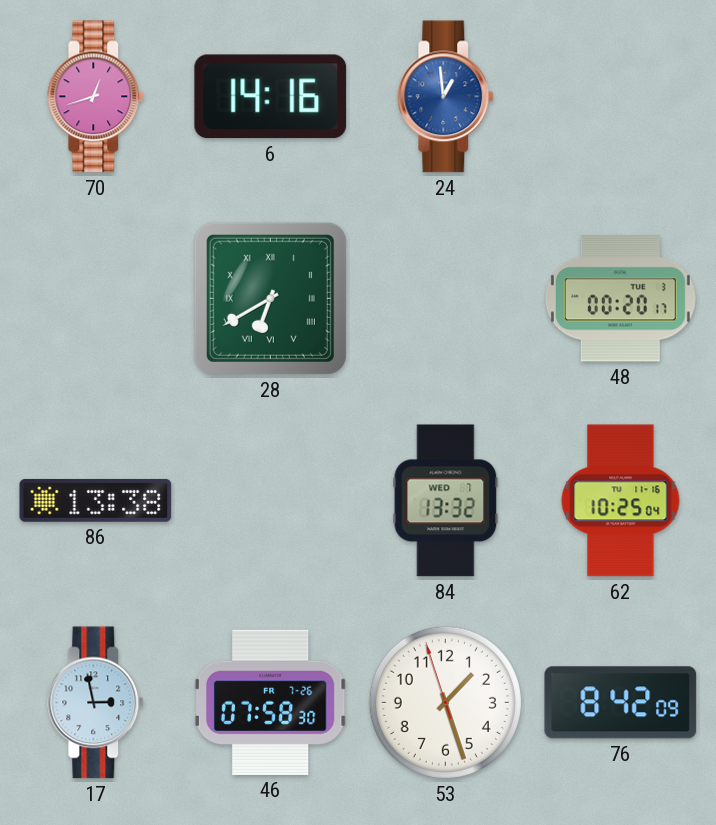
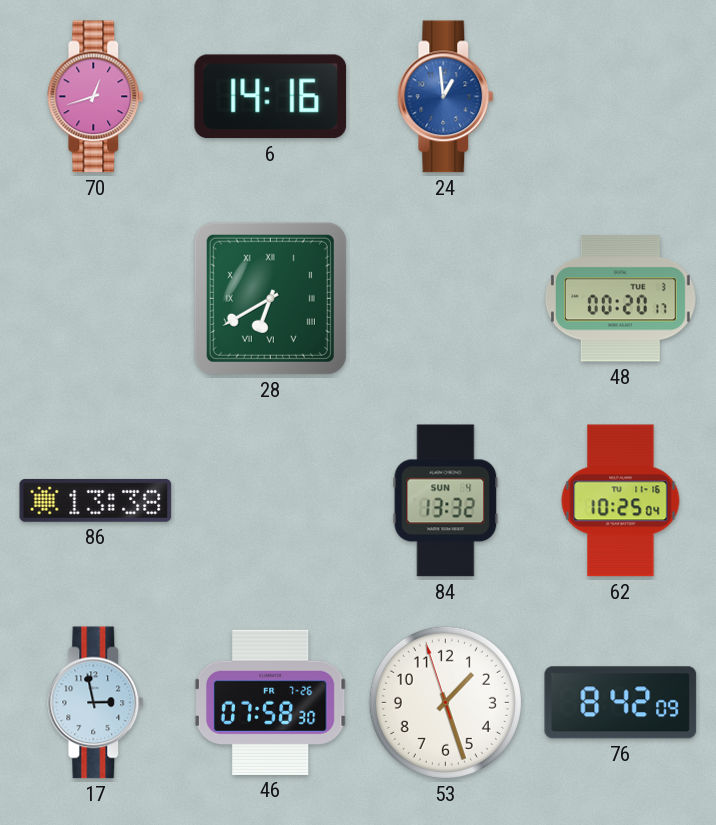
84 date: WED 7 -> SUN 4 (446, 501)
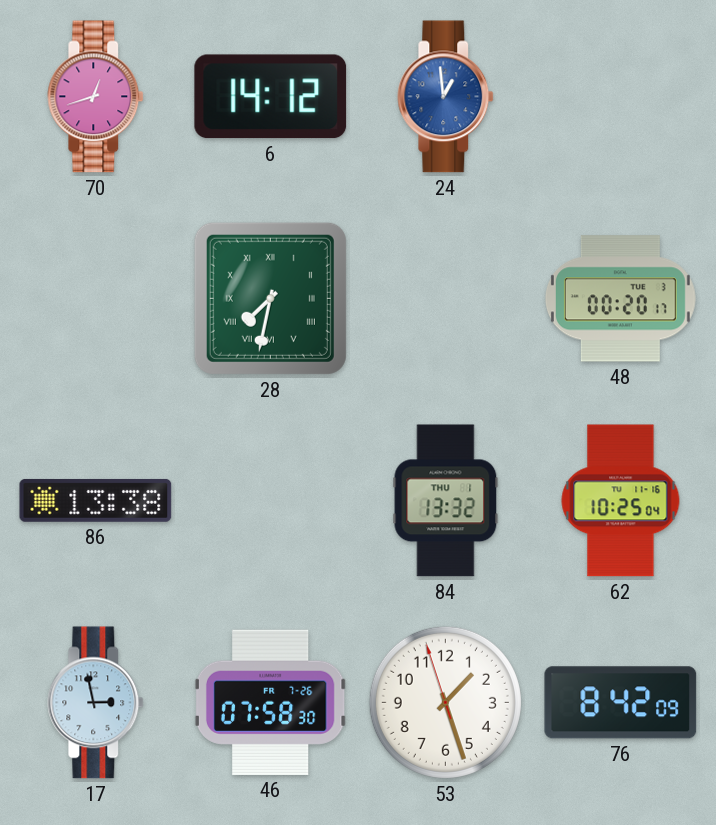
6: 14:16 -> 14:12 (271, 97)
28: 6:40 -> 7:32 (270, 298)
84 date: SUN 4 -> THU 1 (446, 501)
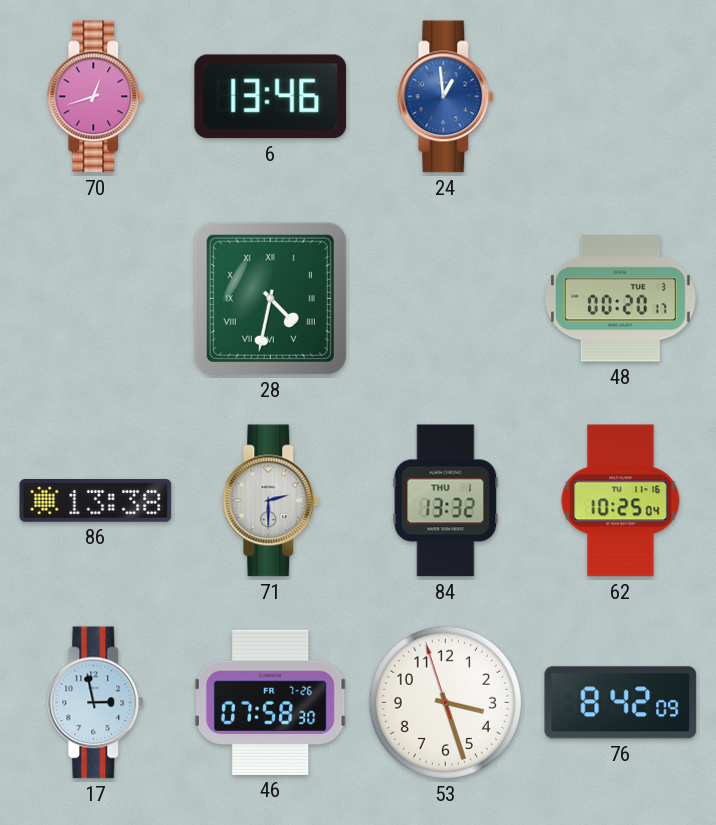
6: 14:12 -> 13:46 (271, 97)
28: 7:32 -> 4:32 (270, 298)
71: none -> 2:30 (271, 501)
53: 1:26 -> 3:26 (445, 702)
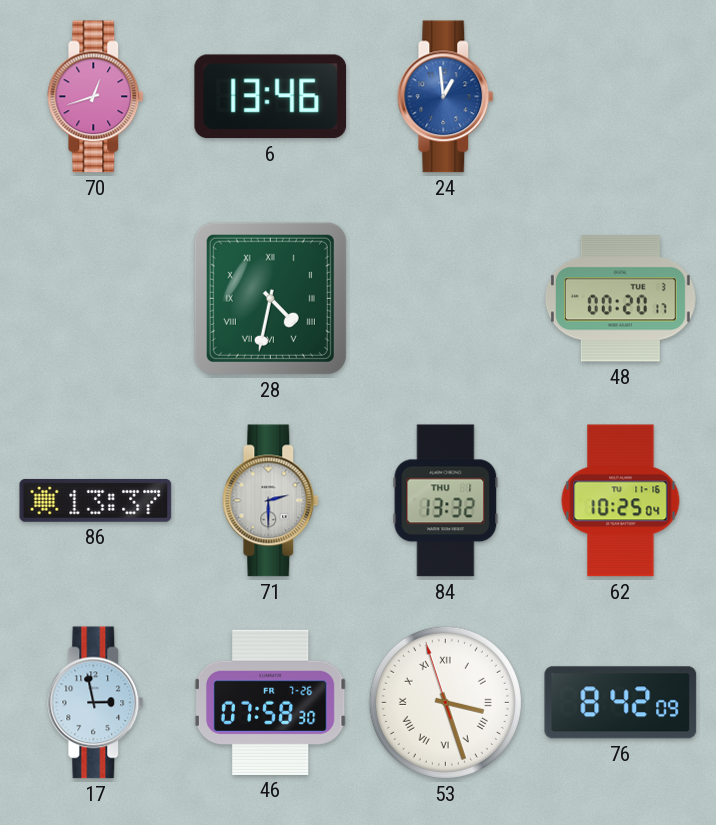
86: 13:38 -> 13:37 (96, 500)
53 numerals: Arabic -> Roman (445, 702)
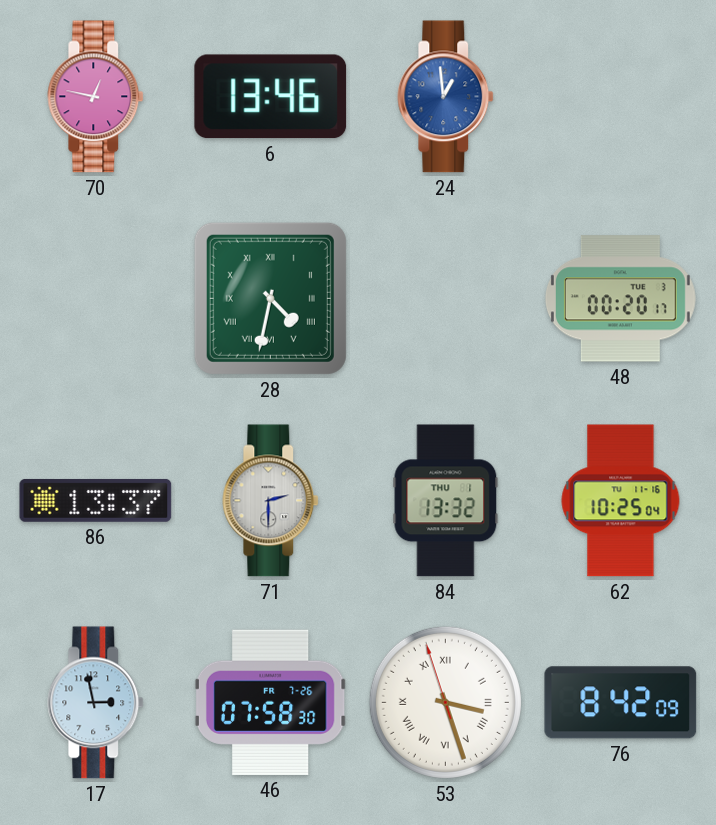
70: 12:42 -> 12:47 (96, 97)
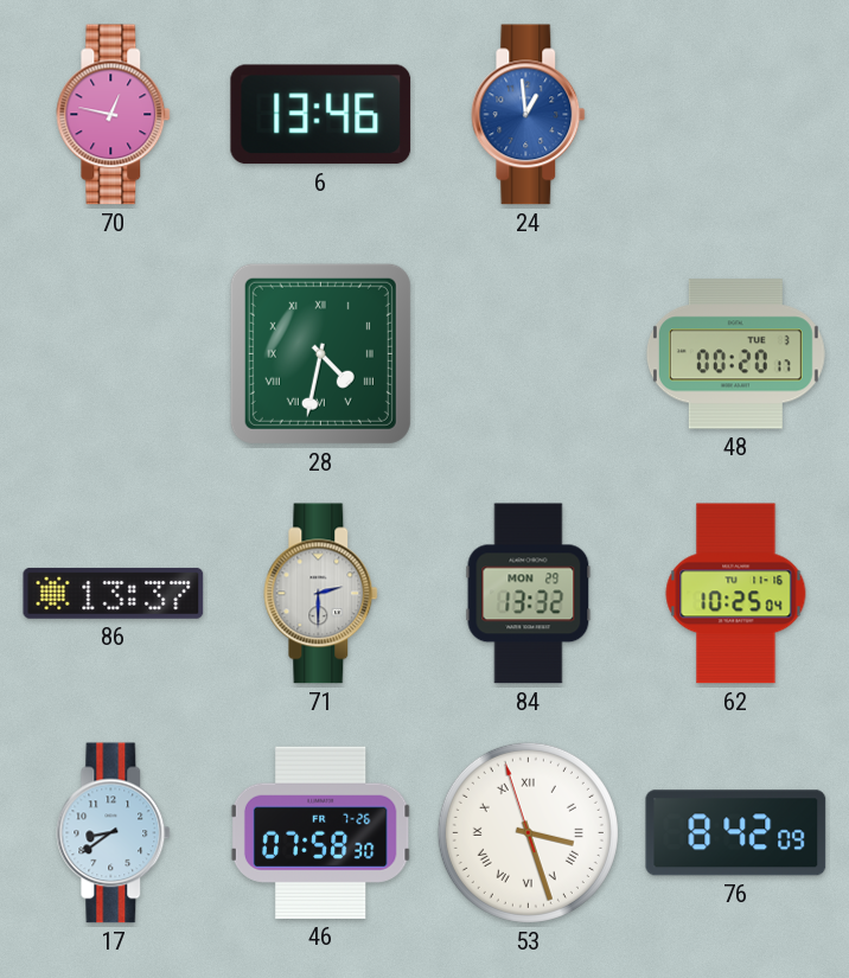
84 date: THU 1 -> MON 29 (529, 594)
17: 2:58 -> 8:39 (114, 833)
